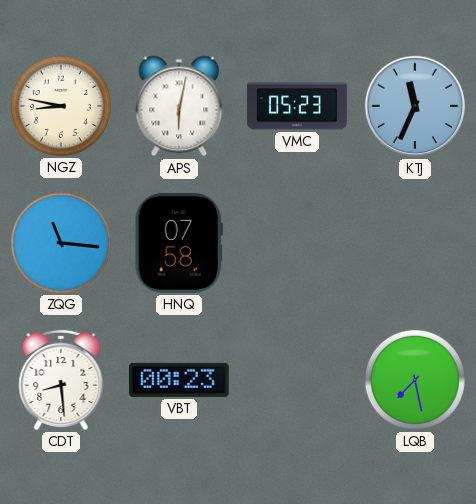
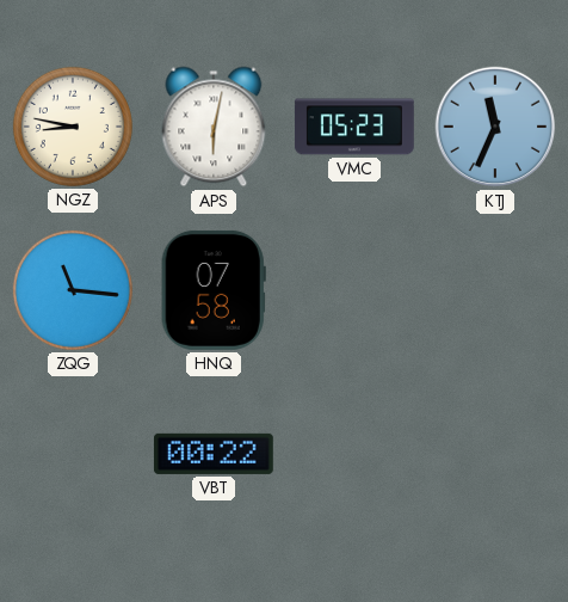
CDT: 8:29 -> none (61, 380)
VBT: 00:23 -> 00:22 (214, 454)
LQB: 7:28 -> none (415, 380)
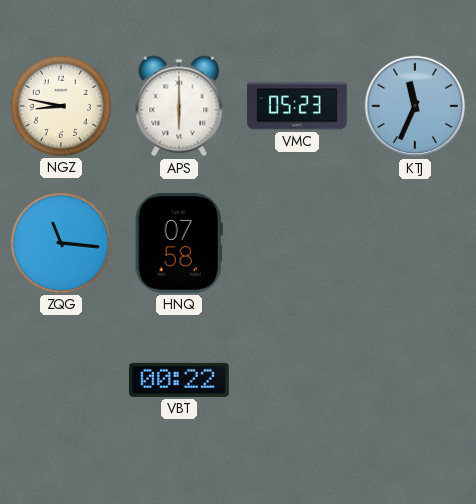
APS: 6:02 -> 6:00 (179, 106)
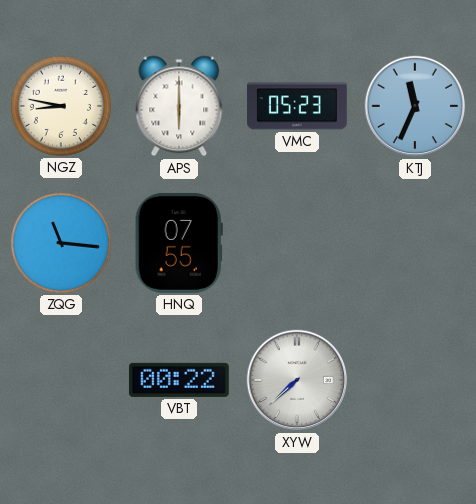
HNQ: 07:58 -> 07:55 (179, 243)
XYW: none -> 7:38 (297, 380)
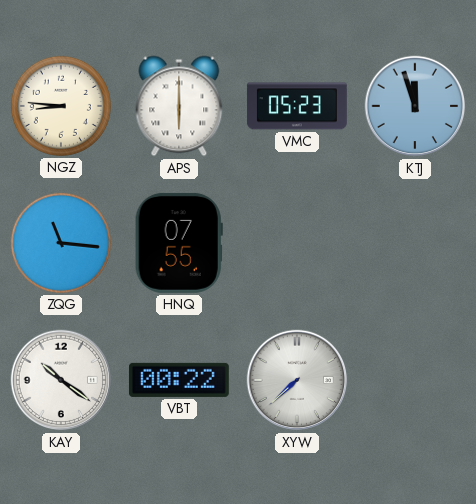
NGZ: 8:47 -> 8:46 (61, 106)
KTJ: 11:34 -> 11:57 (415, 106)
KAY: none -> 10:21 (61, 380)
